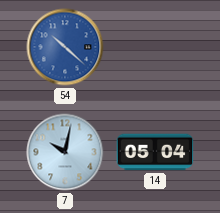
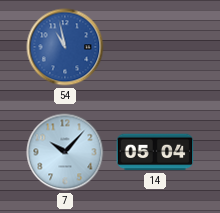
54: 10:22 -> 10:58 (65, 47)
7: 10:02 -> 10:07 (65, 152)
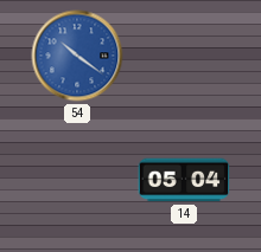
54: 10:58 -> 10:21 (77, 56)
7: 10:07 -> none (65, 152)
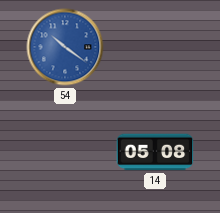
14: 05:04 -> 05:08 (155, 152)
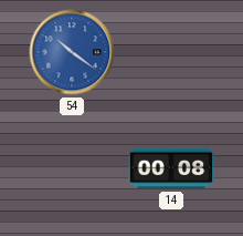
14: 05:08 -> 00:08 (171, 168)
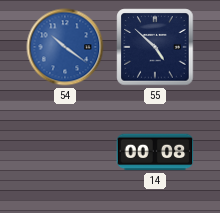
55: none -> 4:52 (155, 47)
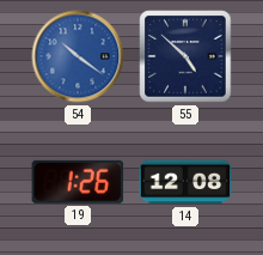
19: none -> 1:26 (78, 182)
14: 00:08 -> 12:08 (185, 182)
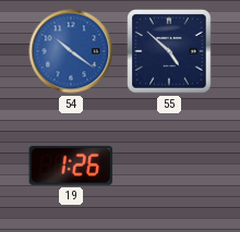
14: 12:08 -> none (185, 182)
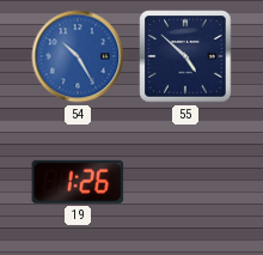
54: 10:21 -> 10:25 (78, 56)
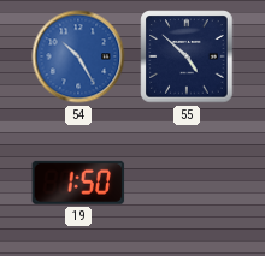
19: 1:26 -> 1:50 (78, 183)
